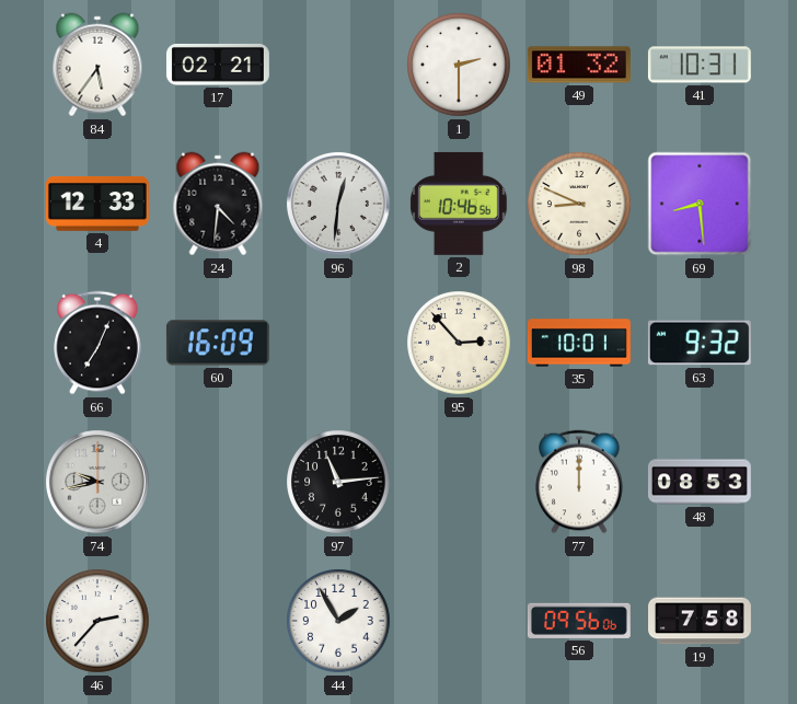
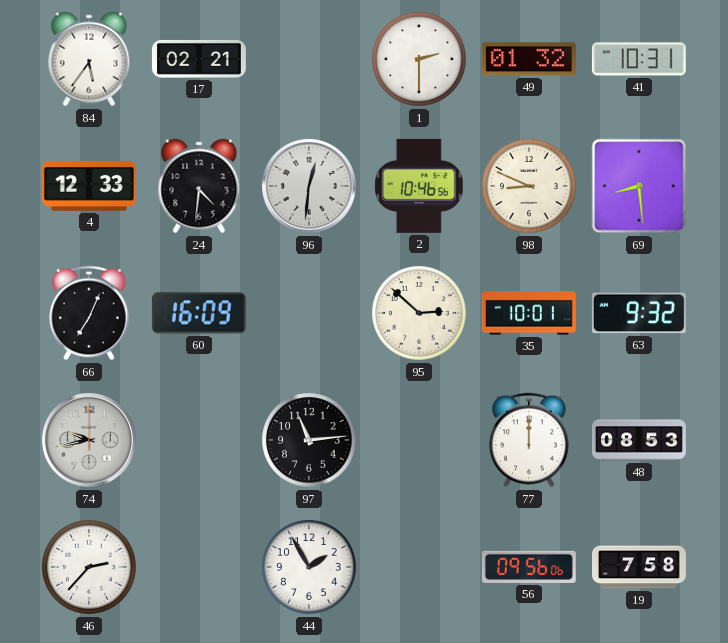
95: 2:53 -> 2:52 (419, 313)
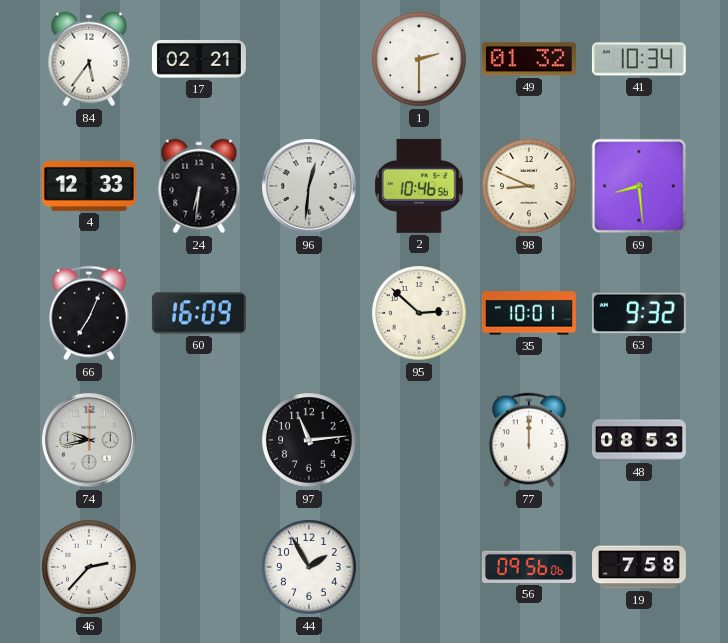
41: 10:31 -> 10:34 (639, 59)
24: 4:31 -> 6:31 (199, 186)
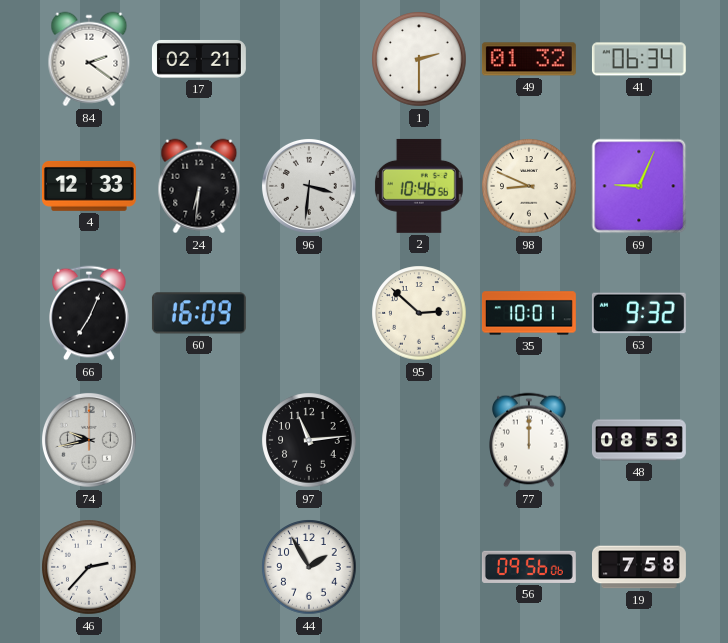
84: 5:36 -> 2:21 (89, 59)
41: 10:34 -> 06:34 (639, 59)
96: 12:31 -> 3:31 (309, 186)
69: 8:29 -> 9:04 (639, 186)
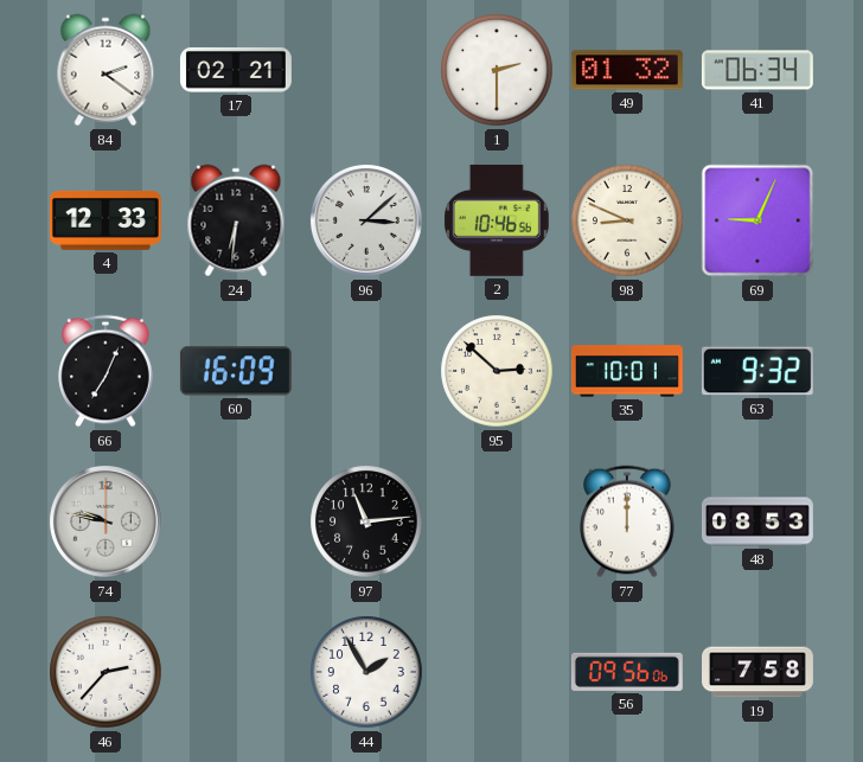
96: 3:31 -> 3:08 (366, 220)
74: 9:43 -> 9:47 (106, 521)
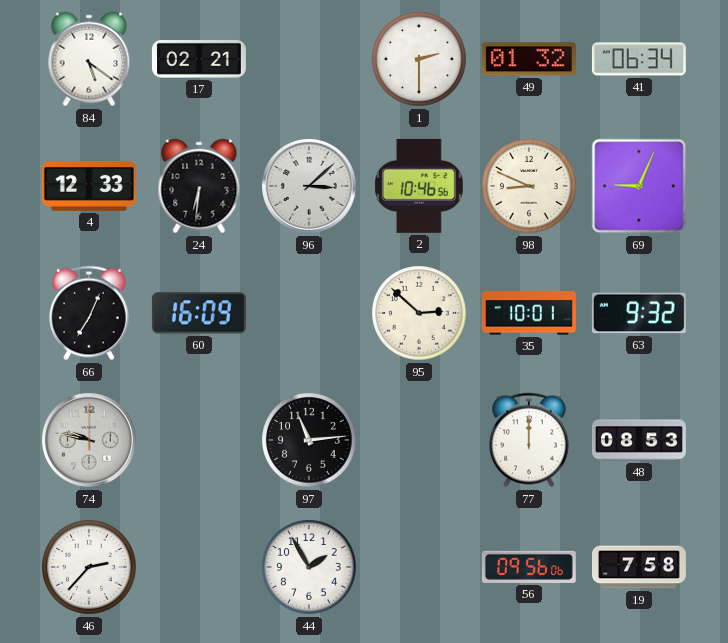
84: 2:21 -> 5:21 (89, 59)
